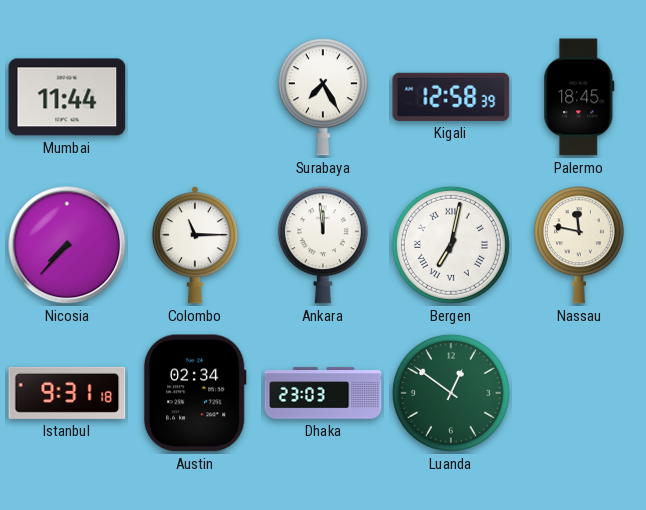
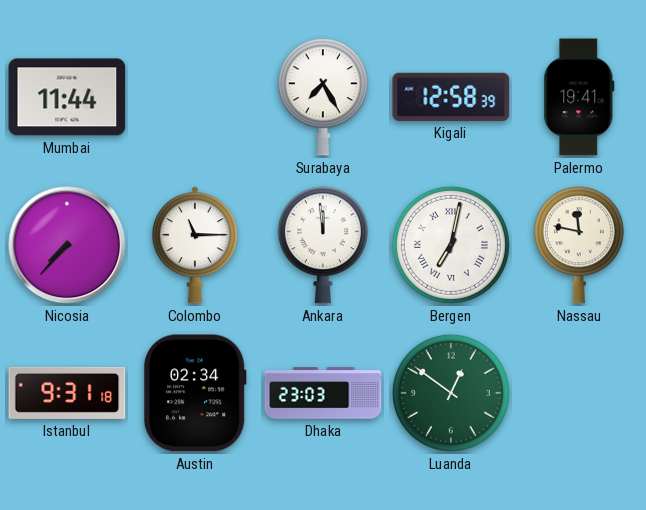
Palermo: 18:45 -> 19:41 (579, 97)
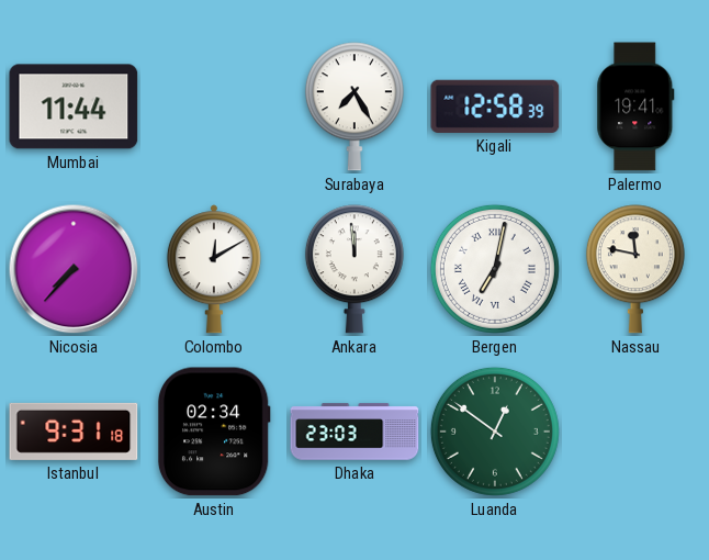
Colombo: 11:15 -> 12:10 (214, 269)
